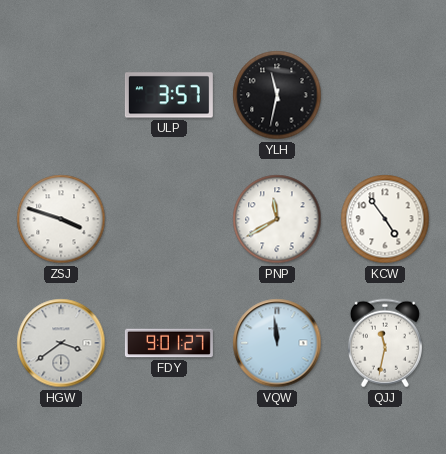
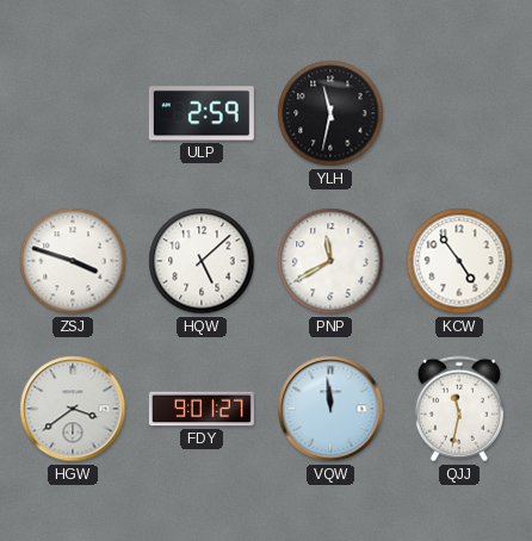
ULP: 3:57 -> 2:59 (202, 113)
HQW: none -> 5:08 (202, 261)
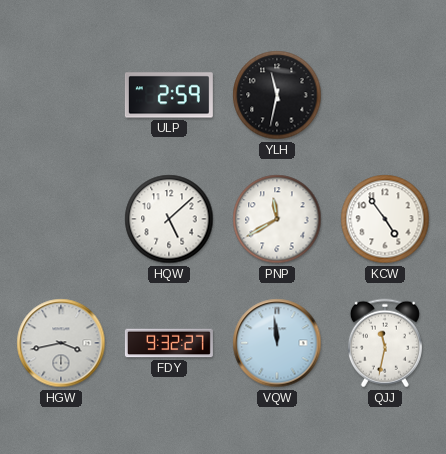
ZSJ: 3:48 -> none (73, 261)
HGW: 3:39 -> 3:43 (61, 343)
FDY: 9:01 -> 9:32 (169, 343)
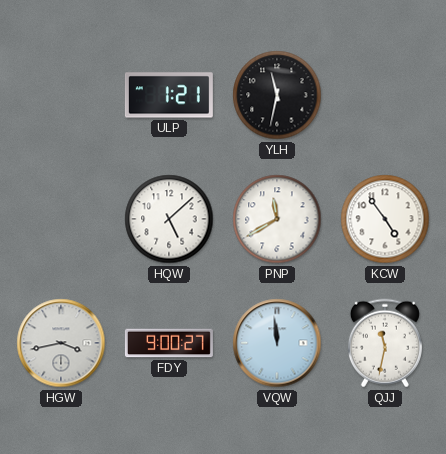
ULP: 2:59 -> 1:21 (169, 95)
FDY: 9:32 -> 9:00 (169, 343)
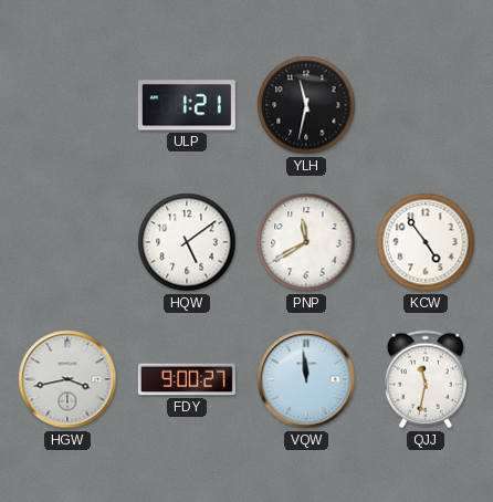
HQW: 5:08 -> 5:09 (187, 242)
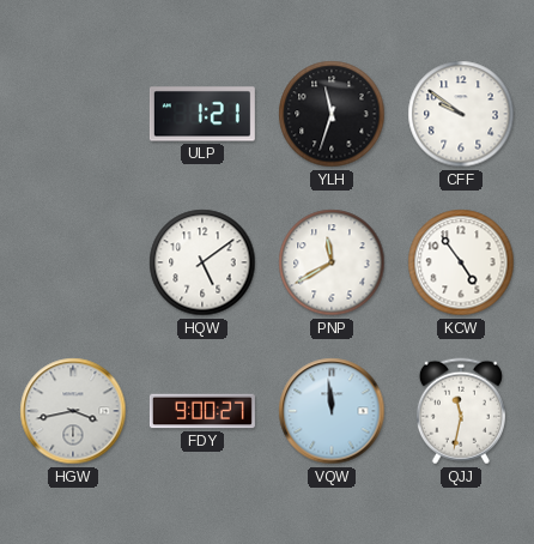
YLH: 11:32 -> 11:33 (332, 114)
CFF: none -> 9:51 (461, 114)
